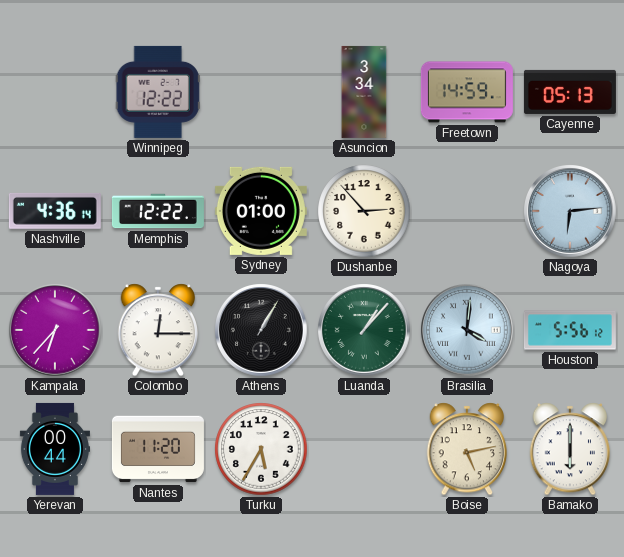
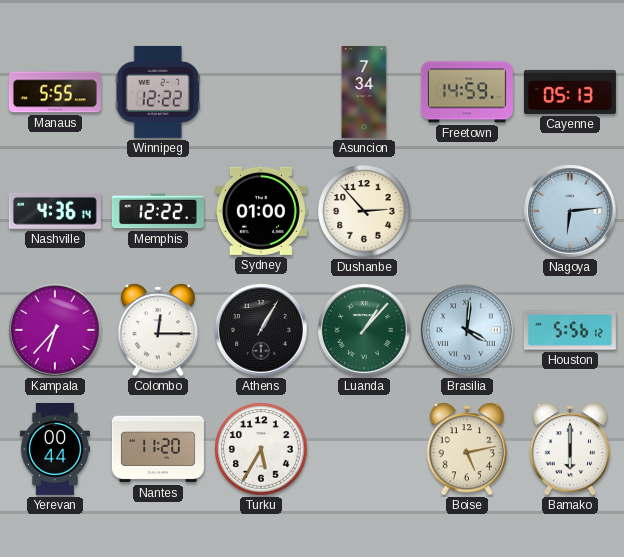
Manaus: none -> 5:55 (55, 92)
Asuncion: 3:34 -> 7:34 (364, 92)
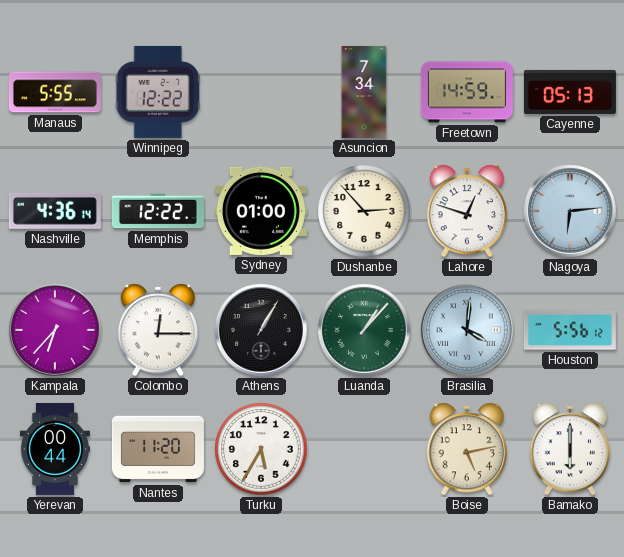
Lahore: none -> 12:48 (467, 211)
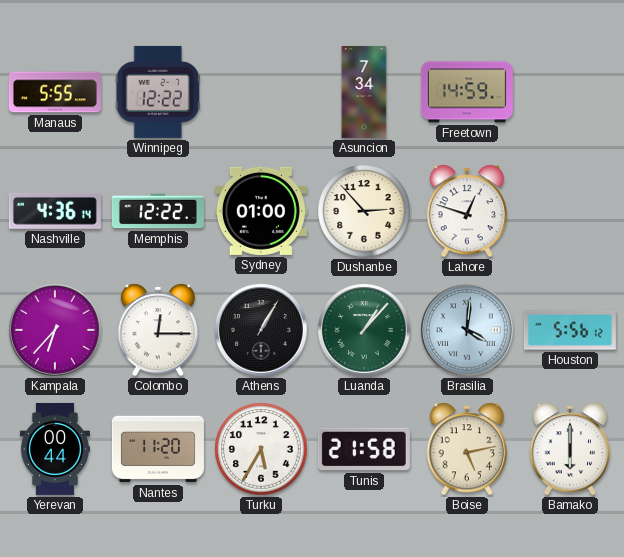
Cayenne: 05:13 -> none (570, 92)
Nagoya: 6:14 -> none (570, 211)
Tunis: none -> 21:58 (364, 449)
